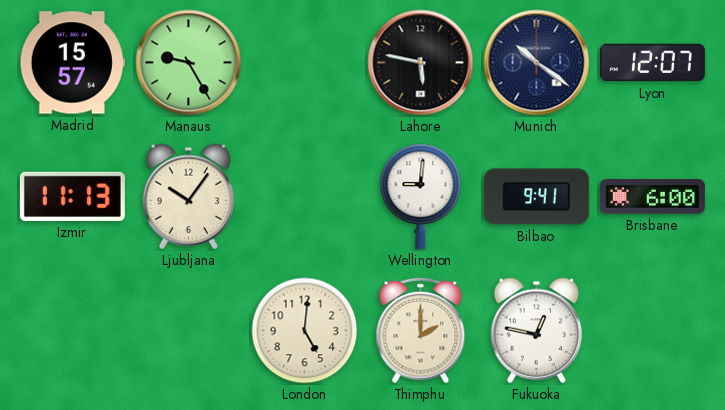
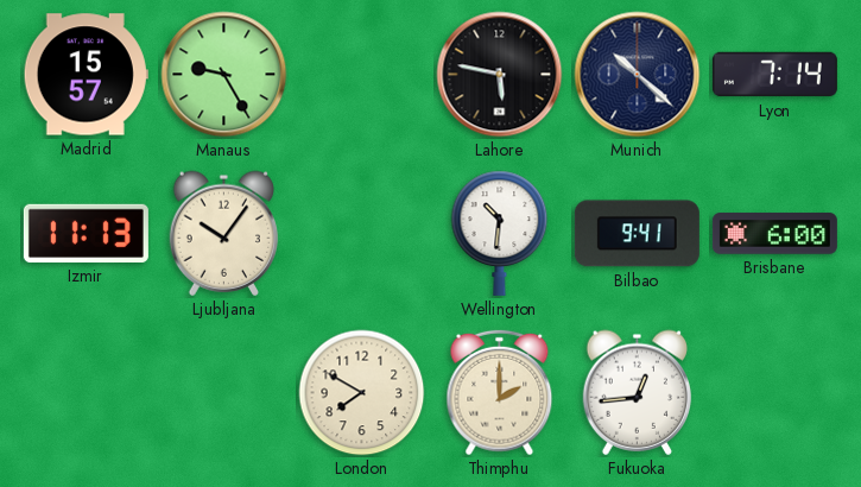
Munich: 10:21 -> 10:22 (638, 75)
Lyon: 12:07 -> 7:14 (774, 75)
Wellington: 9:01 -> 10:31 (500, 233)
London: 5:01 -> 7:50 (362, 393)
Fukuoka: 12:47 -> 12:44 (638, 392)
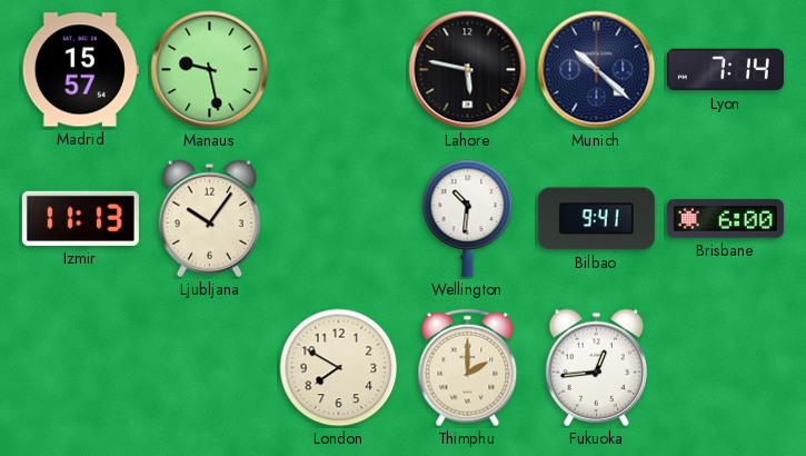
Manaus: 9:25 -> 9:28 (210, 70)
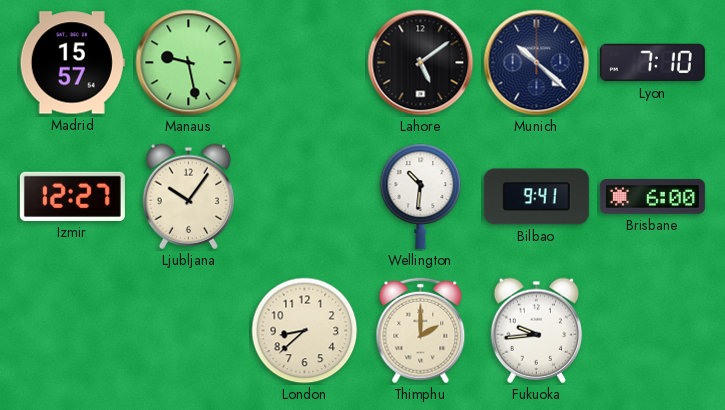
Lahore: 5:47 -> 5:09 (421, 63)
Lyon: 7:14 -> 7:10 (652, 63)
Izmir: 11:13 -> 12:27 (72, 196)
London: 7:50 -> 8:38 (305, 331)
Fukuoka: 12:44 -> 9:44 (537, 330)
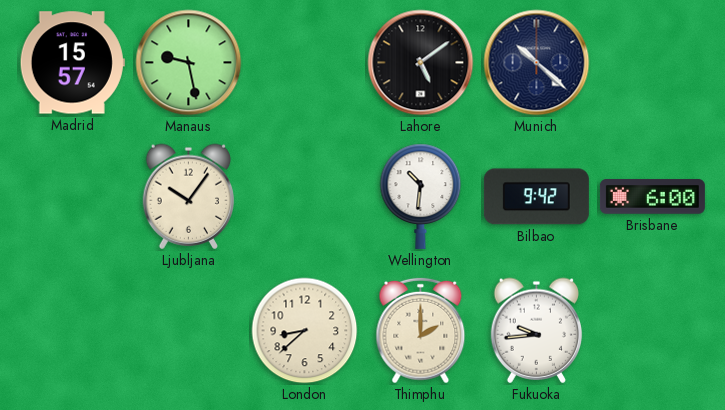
Lyon: 7:10 -> none (652, 63)
Izmir: 12:27 -> none (72, 196)
Bilbao: 9:41 -> 9:42 (536, 197)
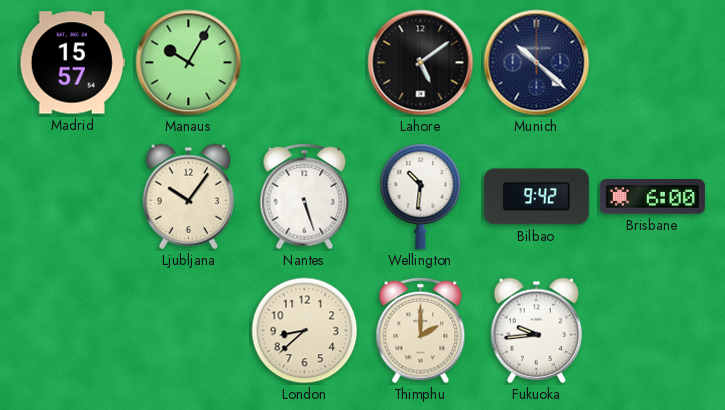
Manaus: 9:28 -> 10:05 (189, 63)
Nantes: none -> 5:27 (305, 197)
